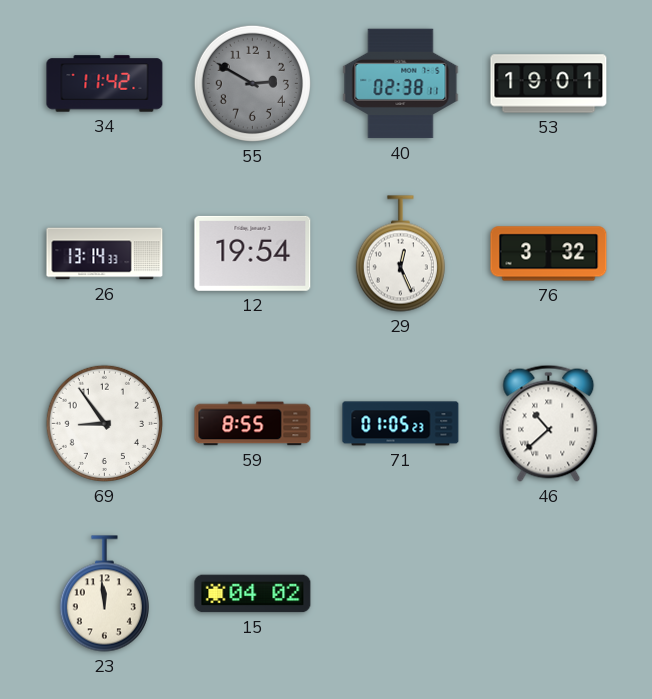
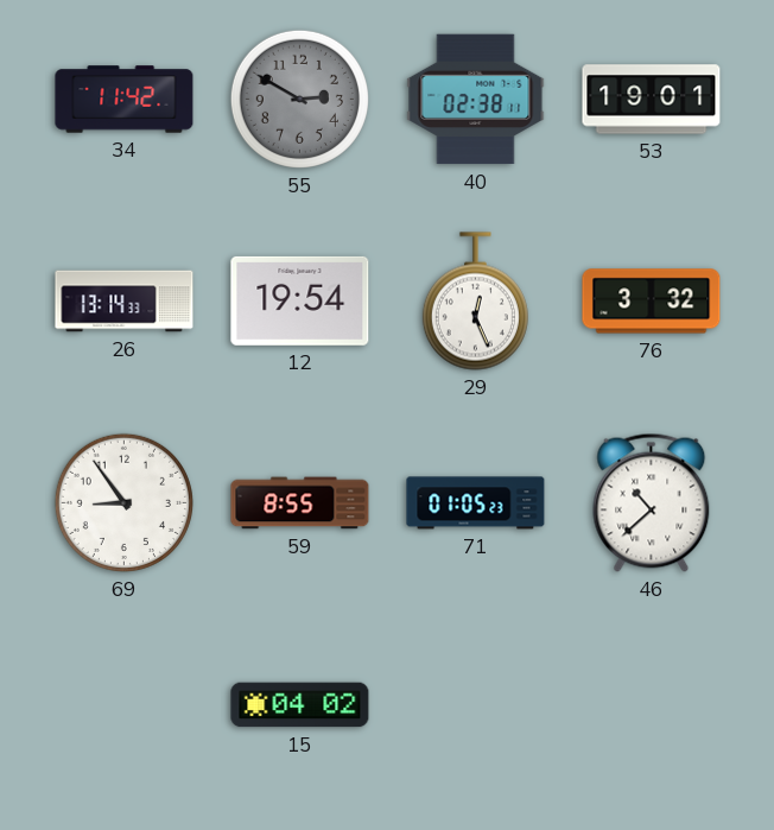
23: 11:59 -> none (104, 594)
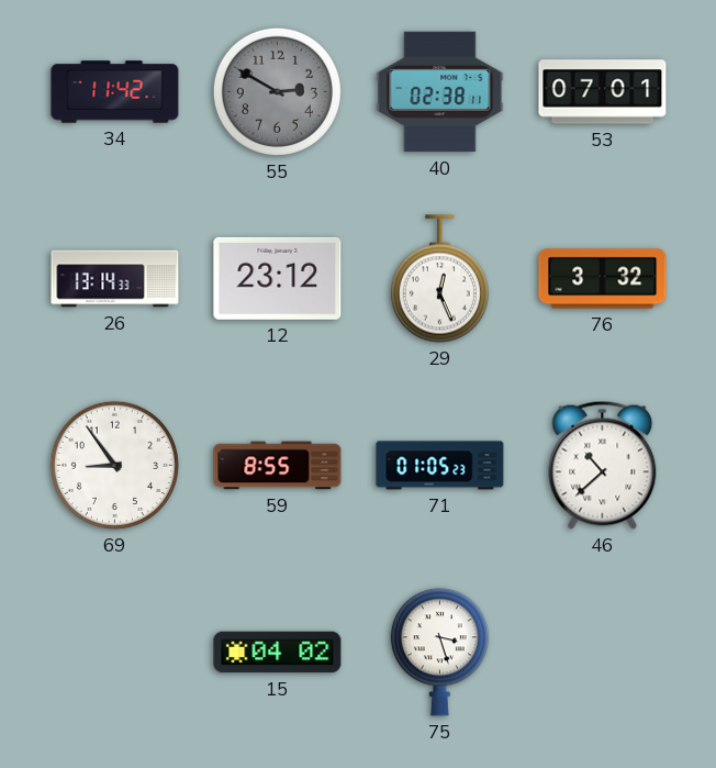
53: 19:01 -> 07:01 (603, 92)
12: 19:54 -> 23:12 (278, 278)
75: none -> 3:27 (439, 653)
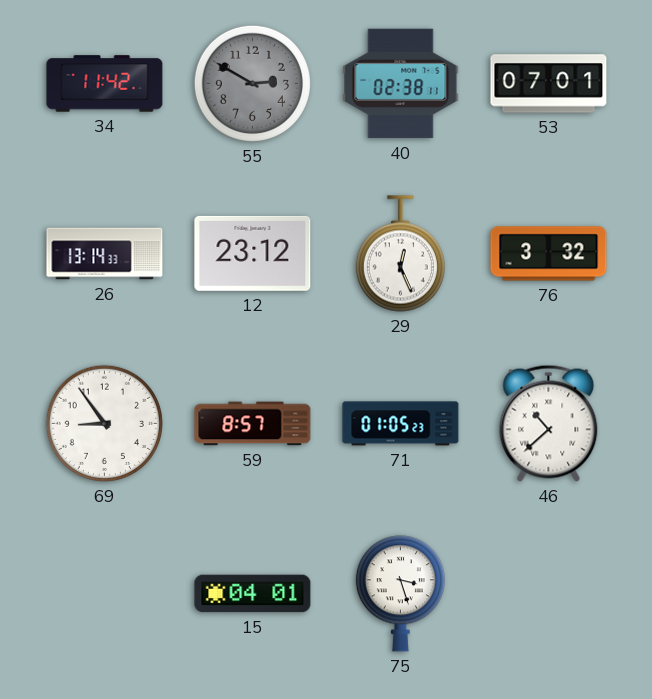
59: 8:55 -> 8:57 (253, 424)
15: 04:02 -> 04:01 (253, 594)
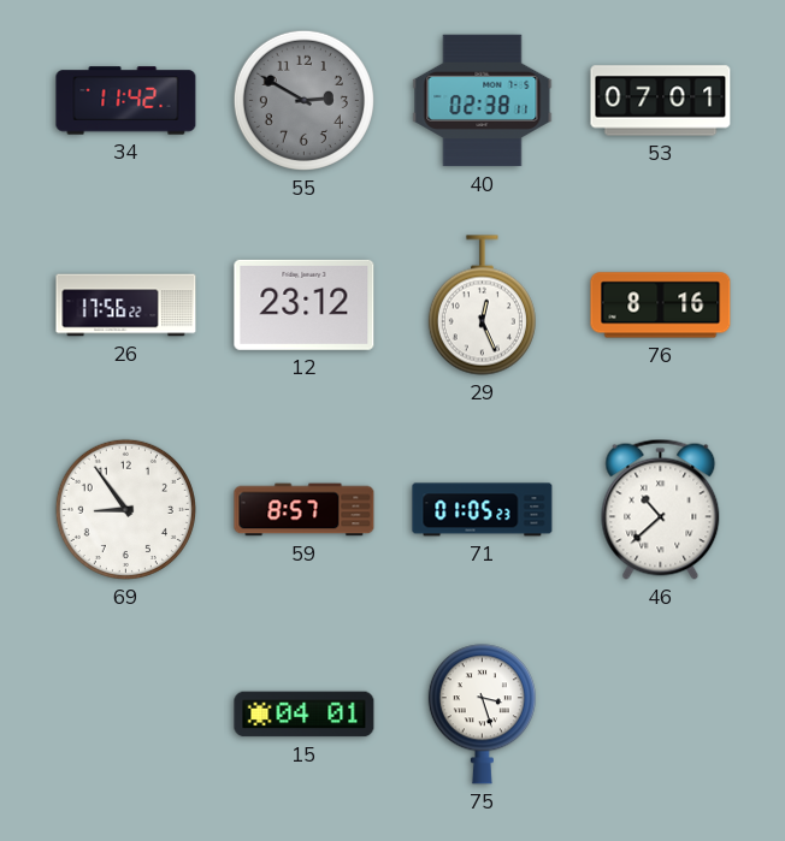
26: 13:14 -> 17:56 (126, 306)
76: 3:32 -> 8:16 (661, 306)
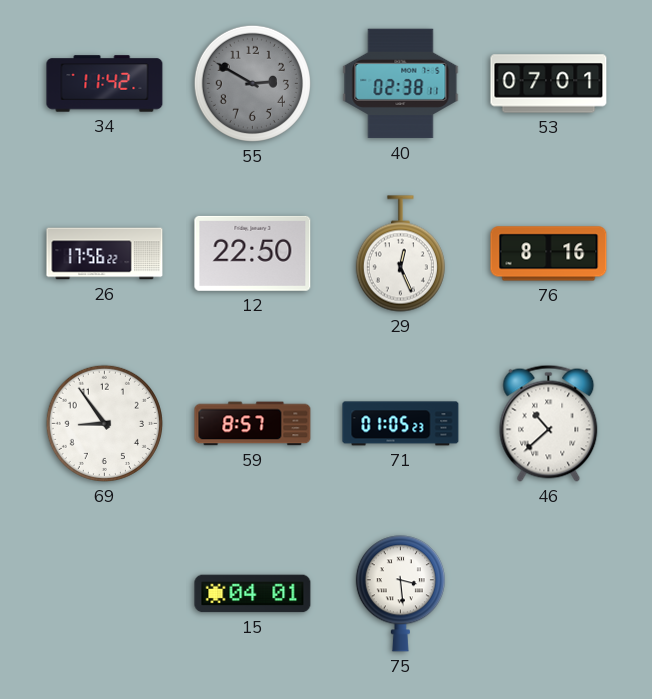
12: 23:12 -> 22:50 (253, 253)
75: 3:27 -> 3:29 (400, 594)
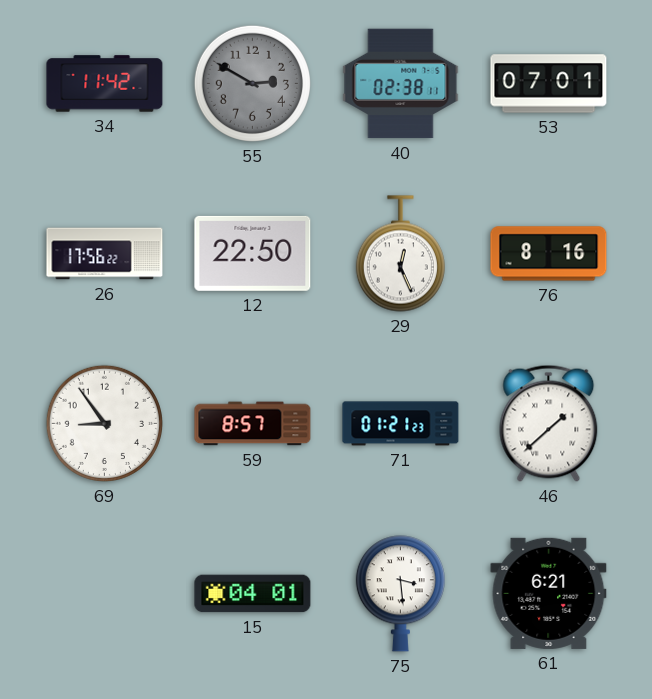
71: 01:05 -> 01:21 (401, 424)
46: 10:38 -> 1:38 (549, 423)
61: none -> 6:21 (549, 593)
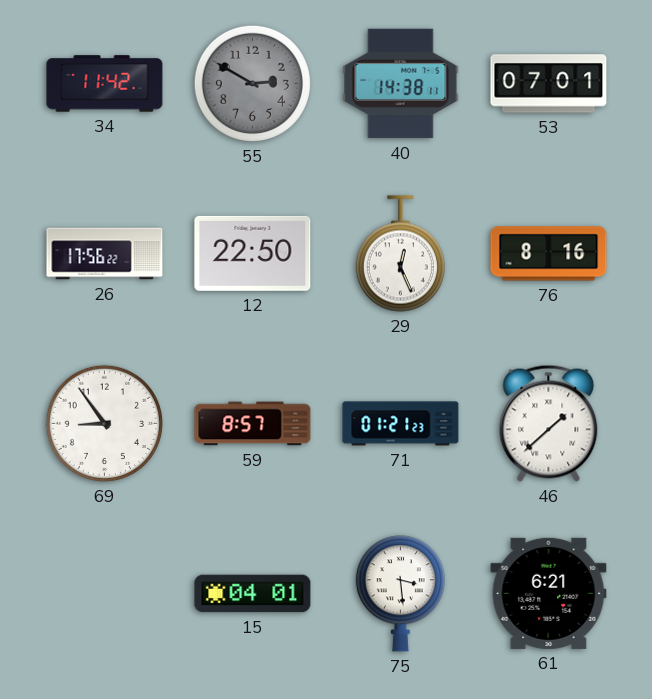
40: 02:38 -> 14:38 (401, 84)
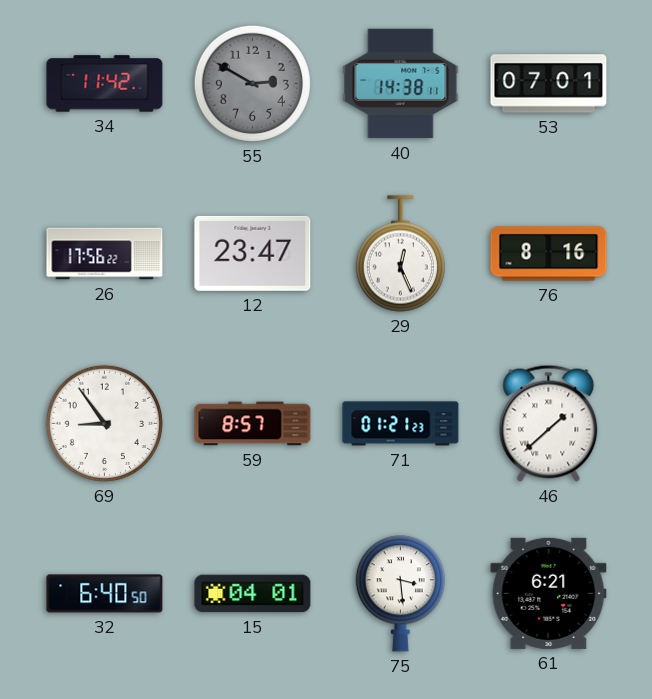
12: 22:50 -> 23:47 (253, 253)
32: none -> 6:40 (105, 594)
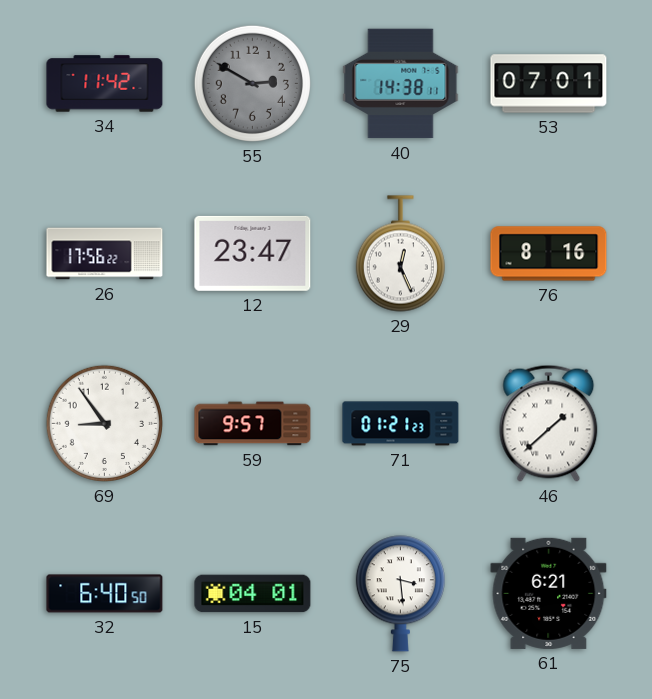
59: 8:57 -> 9:57 (253, 424)
